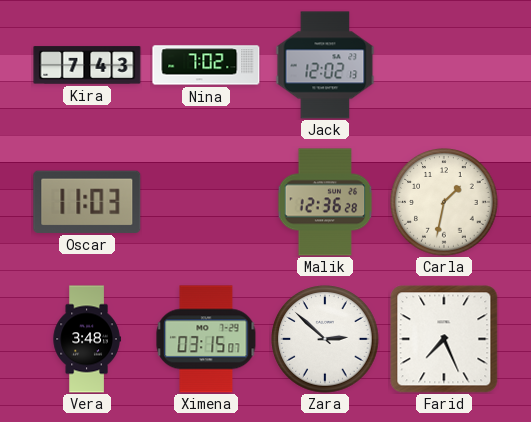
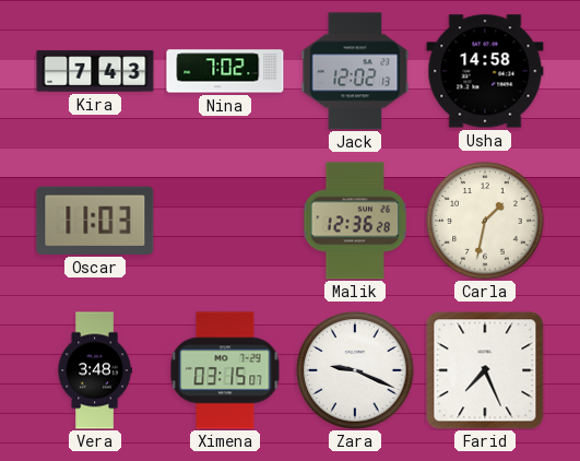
Usha: none -> 14:58 (485, 71)
Zara: 2:52 -> 9:19 (355, 370)
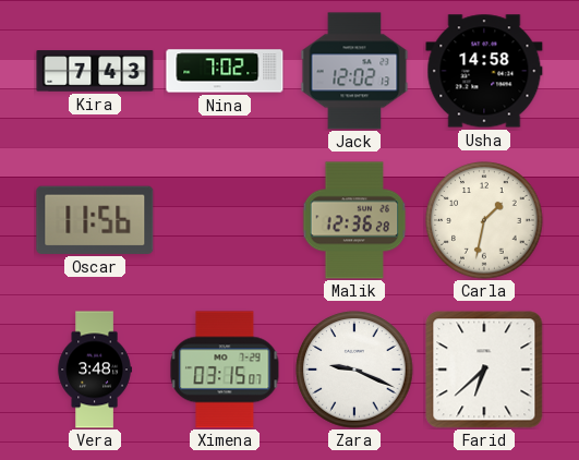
Oscar: 11:03 -> 11:56 (95, 220)
Farid: 7:26 -> 6:38 (484, 370)
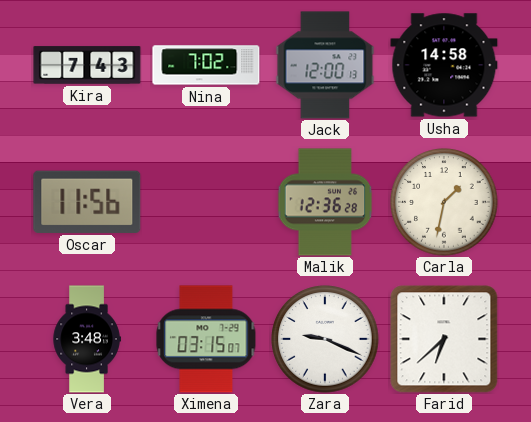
Jack: 12:02 -> 12:00 (325, 65)
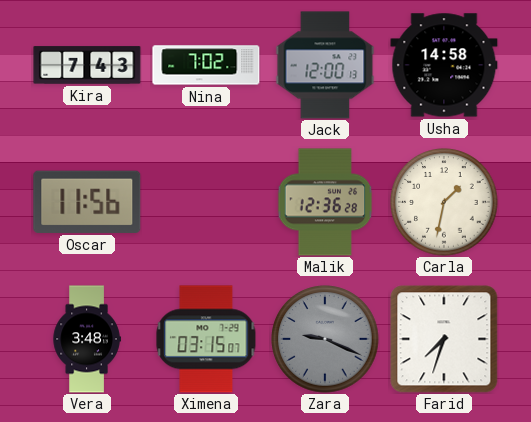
Zara dial: white -> grey (325, 339)
Farid: 6:38 -> 7:33 (444, 339)
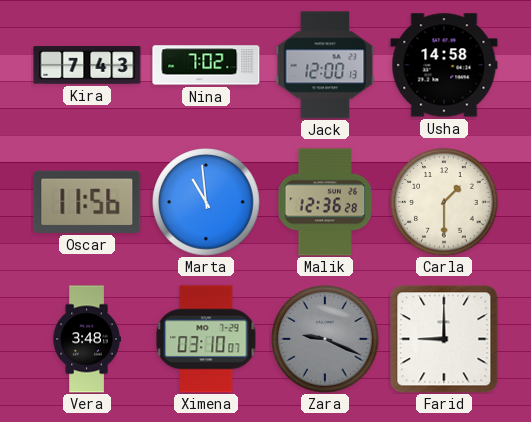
Marta: none -> 10:59 (206, 202)
Carla: 1:32 -> 1:30 (444, 202)
Ximena: 03:15 -> 03:10 (206, 339)
Farid: 7:33 -> 9:00 (444, 339)
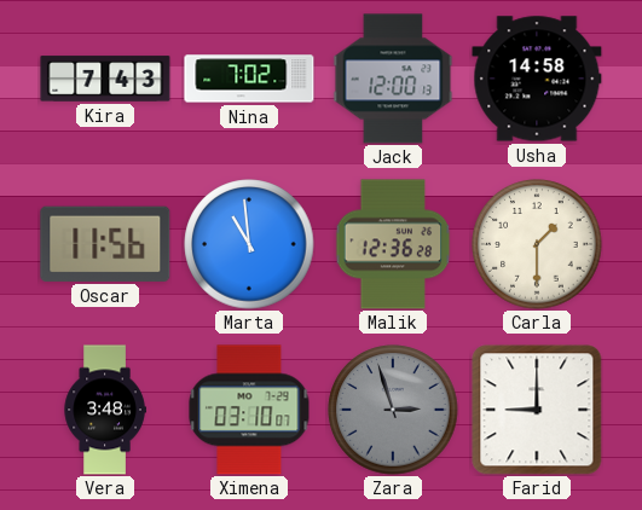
Zara: 9:19 -> 2:57 (393, 410)
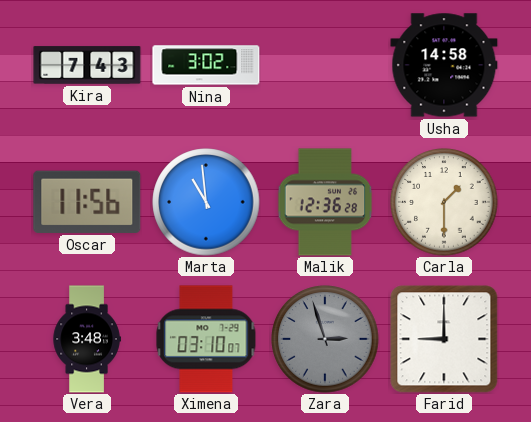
Nina: 7:02 -> 3:02 (206, 65)
Jack: 12:00 -> none (393, 79)
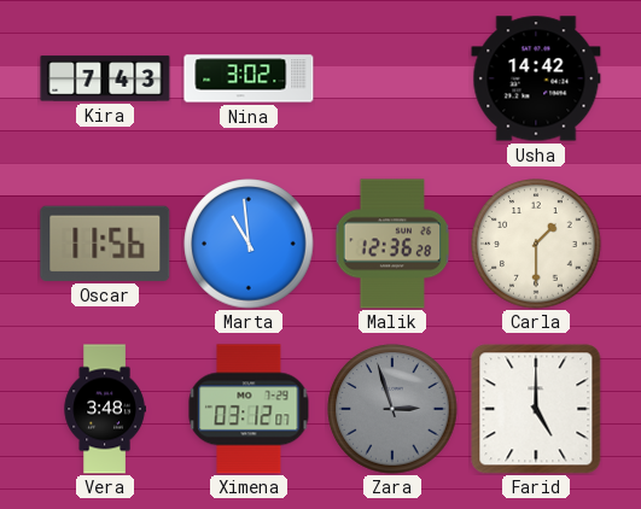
Usha: 14:58 -> 14:42 (536, 78)
Ximena: 03:10 -> 03:12 (249, 409)
Farid: 9:00 -> 5:00 (536, 409)
